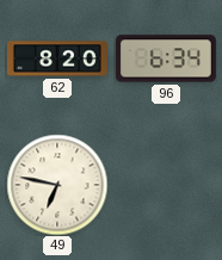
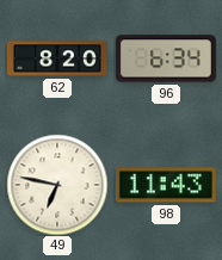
98: none -> 11:43 (166, 185)
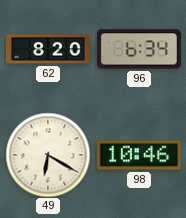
49: 6:47 -> 6:20 (48, 155)
98: 11:43 -> 10:46 (139, 155)
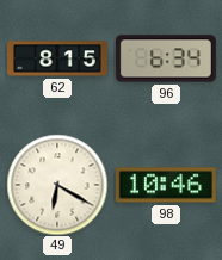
62: 8:20 -> 8:15 (57, 58)
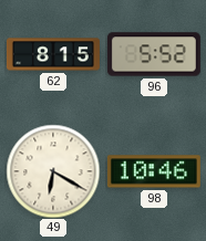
96: 6:34 -> 5:52 (154, 54)
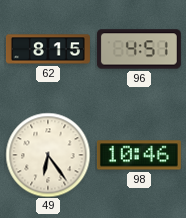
96: 5:52 -> 4:51 (139, 49)
49: 6:20 -> 6:24 (48, 155)
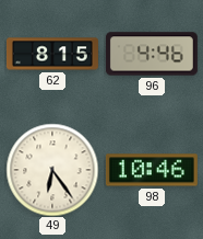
96: 4:51 -> 4:46 (152, 54)
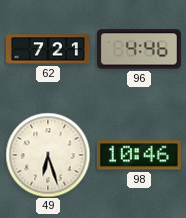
62: 8:15 -> 7:21 (48, 49)
49: 6:24 -> 6:27 (48, 155)
